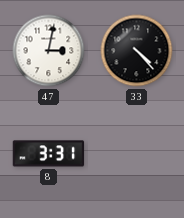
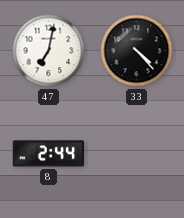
47: 3:02 -> 7:02 (49, 51)
8: 3:31 -> 2:44 (49, 154)
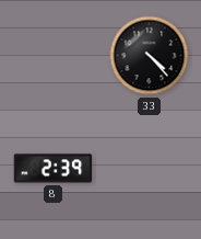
47: 7:02 -> none (49, 51)
8: 2:44 -> 2:39 (54, 169)
